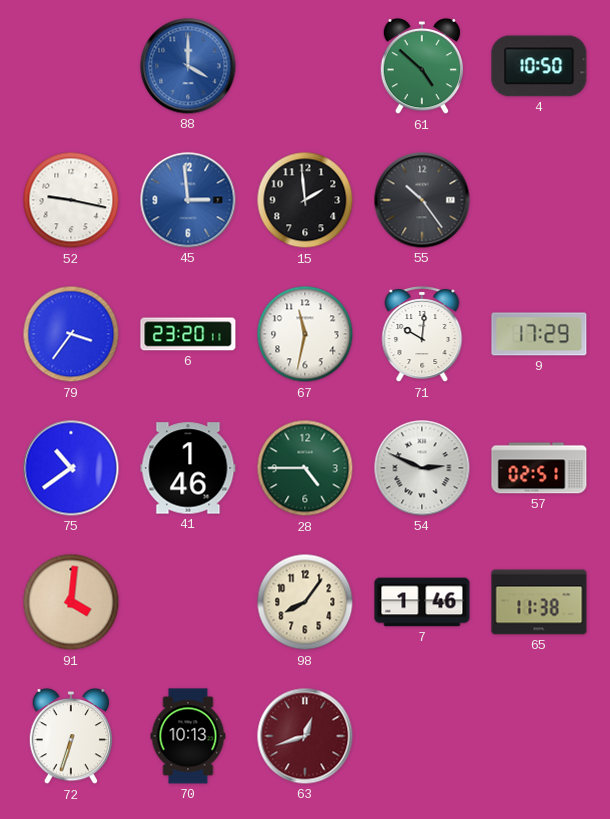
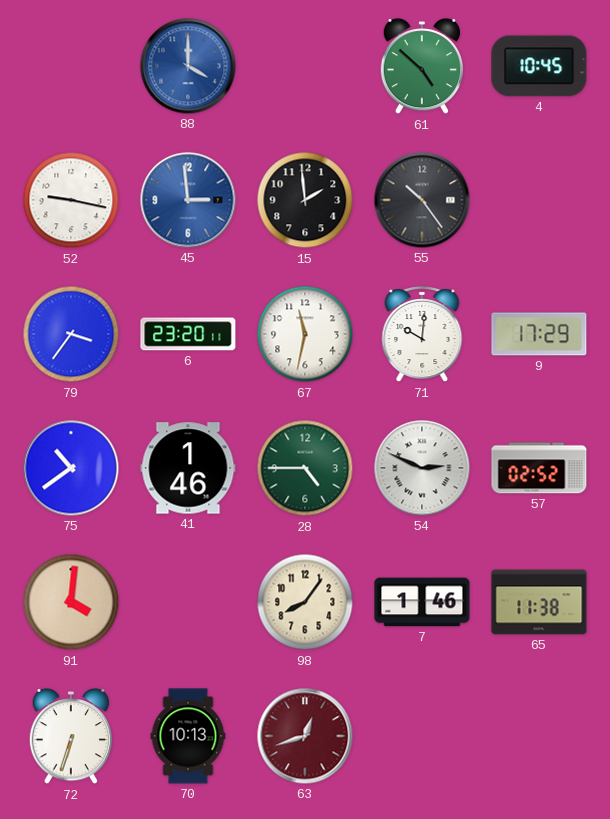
4: 10:50 -> 10:45 (539, 66)
57: 02:51 -> 02:52 (539, 468)
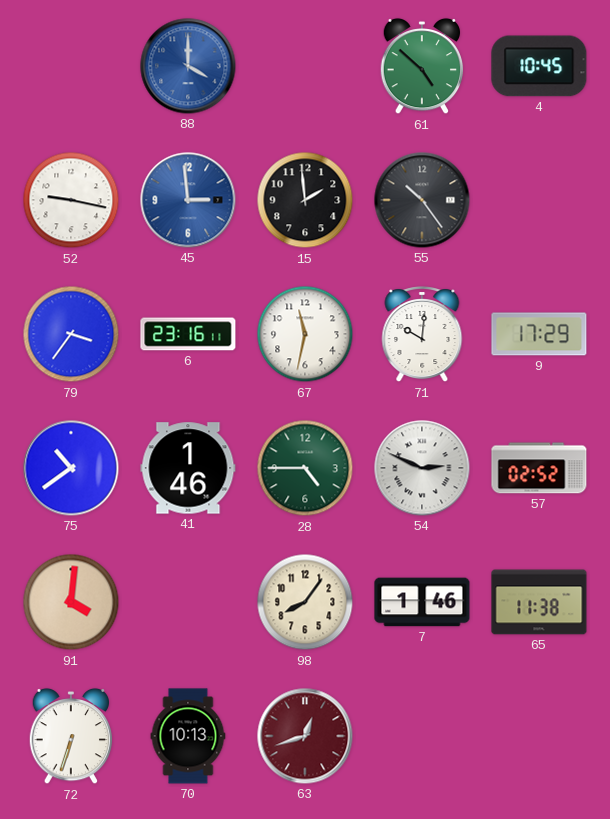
6: 23:20 -> 23:16 (188, 334)
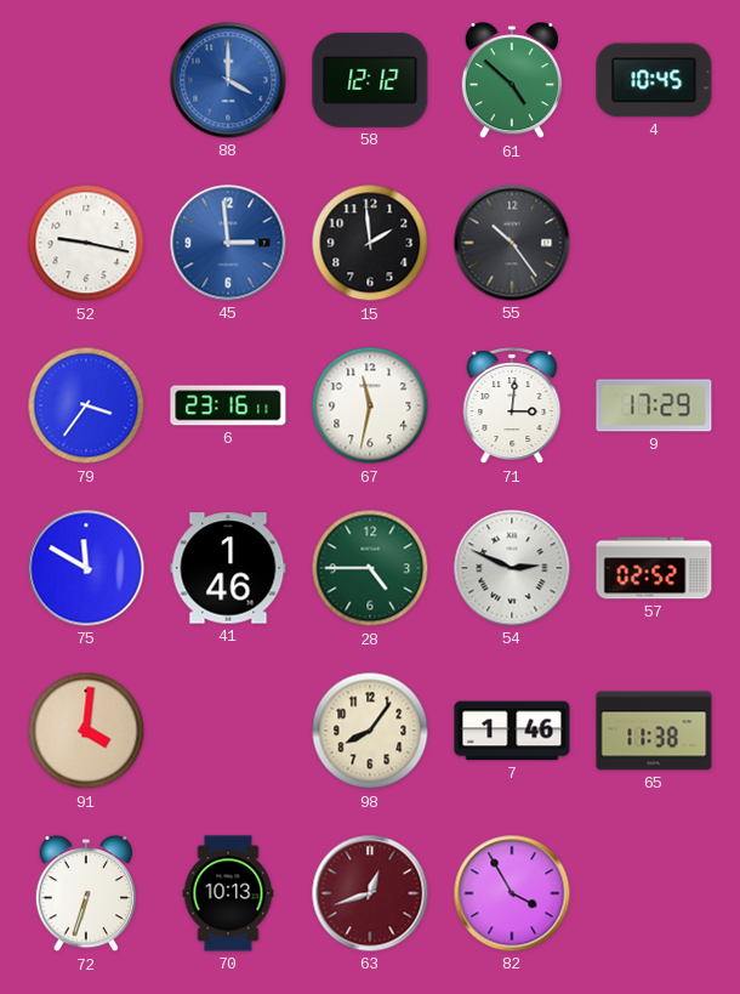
58: none -> 12:12 (370, 80)
71: 10:01 -> 3:01 (512, 407)
75: 10:39 -> 11:50 (86, 568)
82: none -> 3:55 (512, 893)
